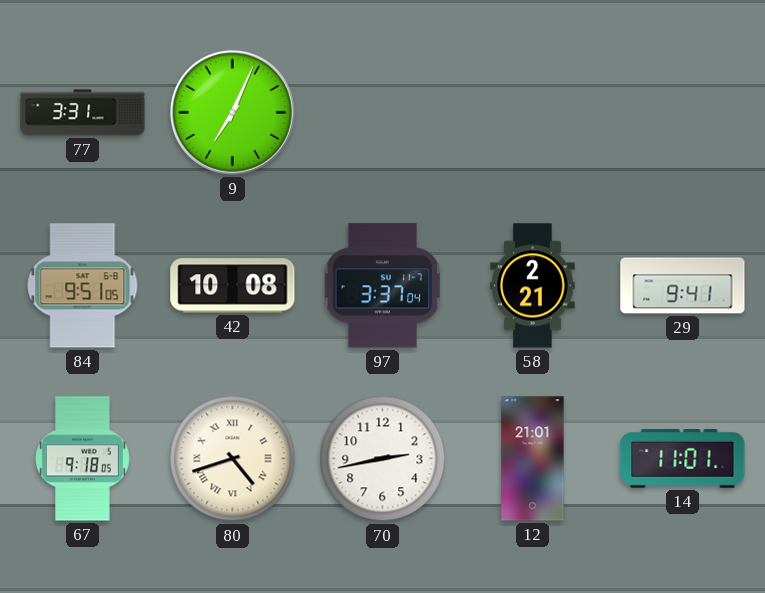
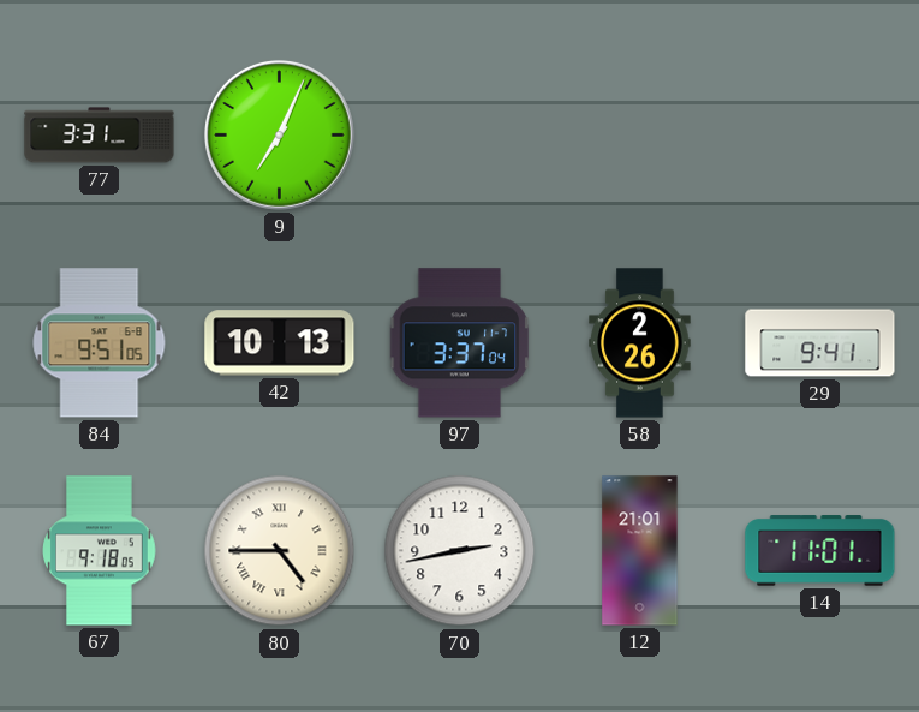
42: 10:08 -> 10:13 (280, 343)
58: 2:21 -> 2:26 (640, 343)
80: 4:42 -> 4:45 (280, 551)
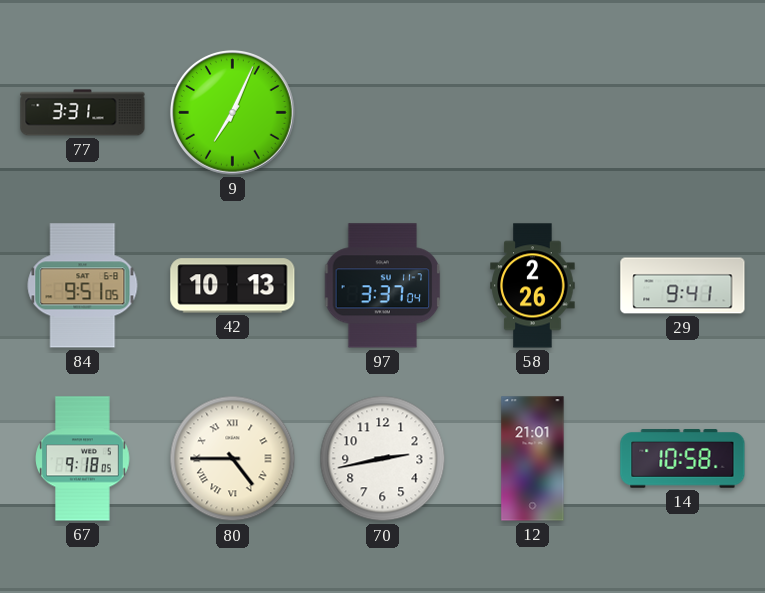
14: 11:01 -> 10:58 (683, 459)
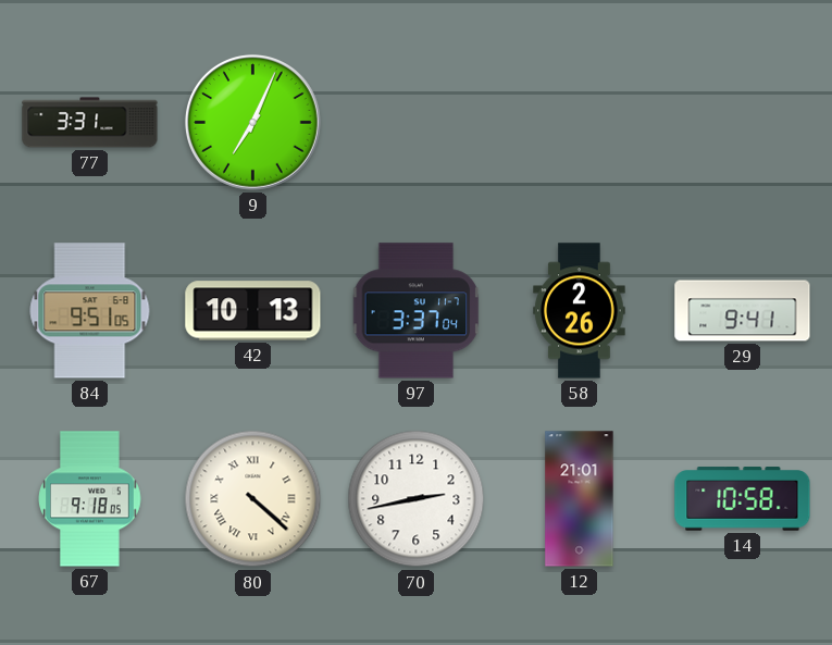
80: 4:45 -> 4:22 (253, 499)
